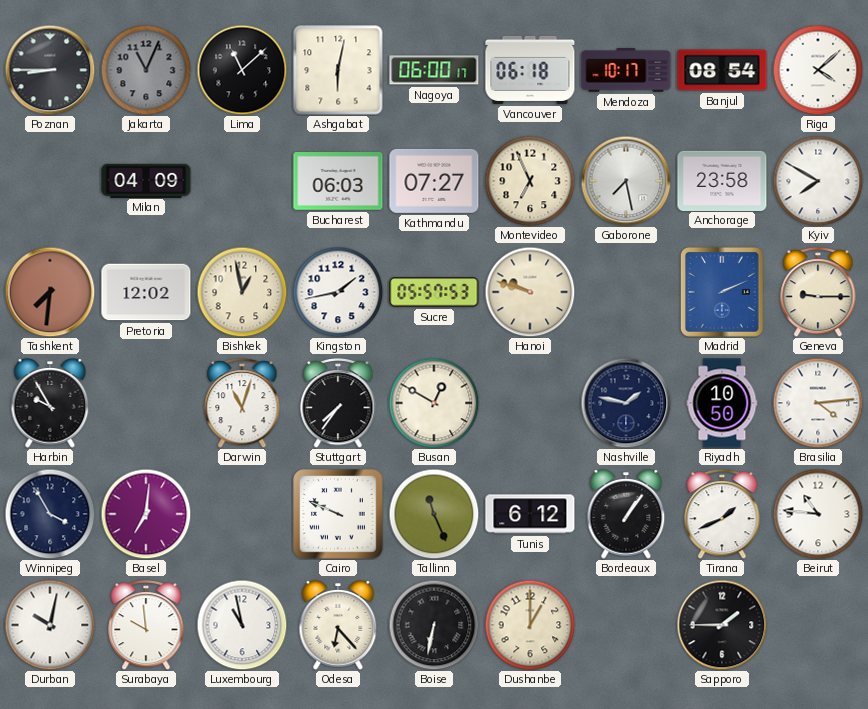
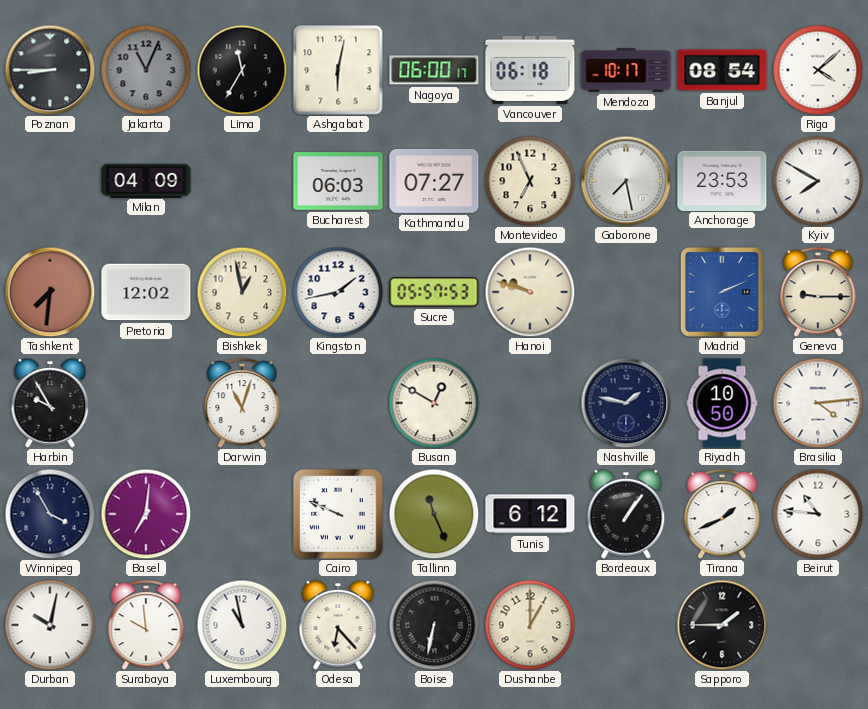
Lima: 11:08 -> 11:35 (242, 70)
Anchorage: 23:58 -> 23:53 (722, 180)
Stuttgart: 7:36 -> none (338, 404)
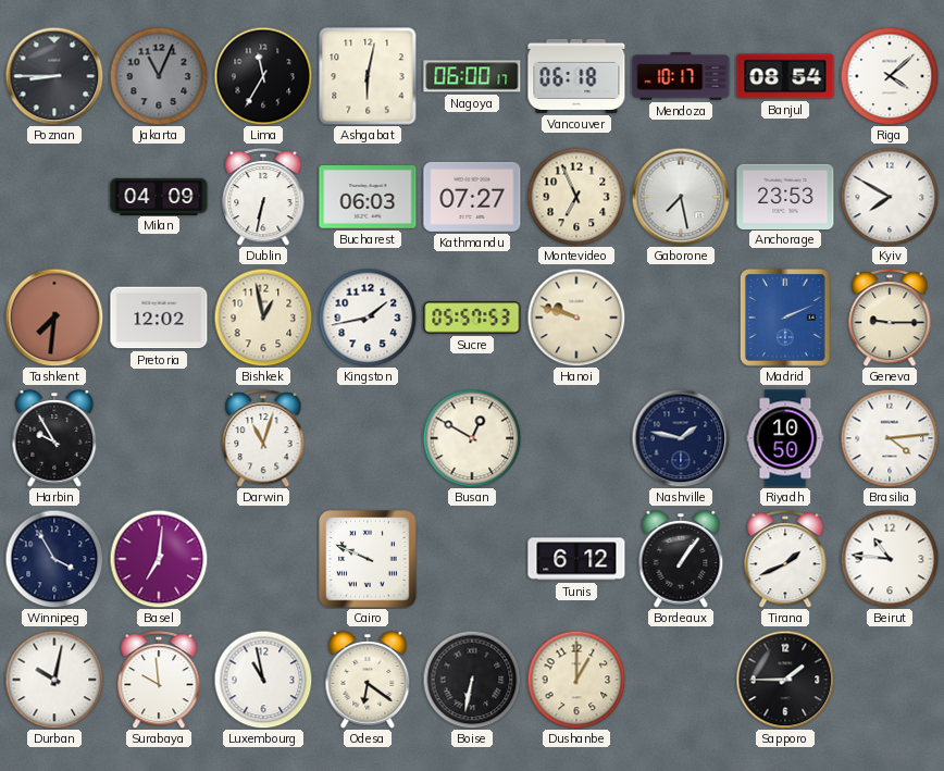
Dublin: none -> 6:32 (263, 198)
Tallinn: 11:26 -> none (434, 514)
Odesa: 6:23 -> 6:21 (368, 681)
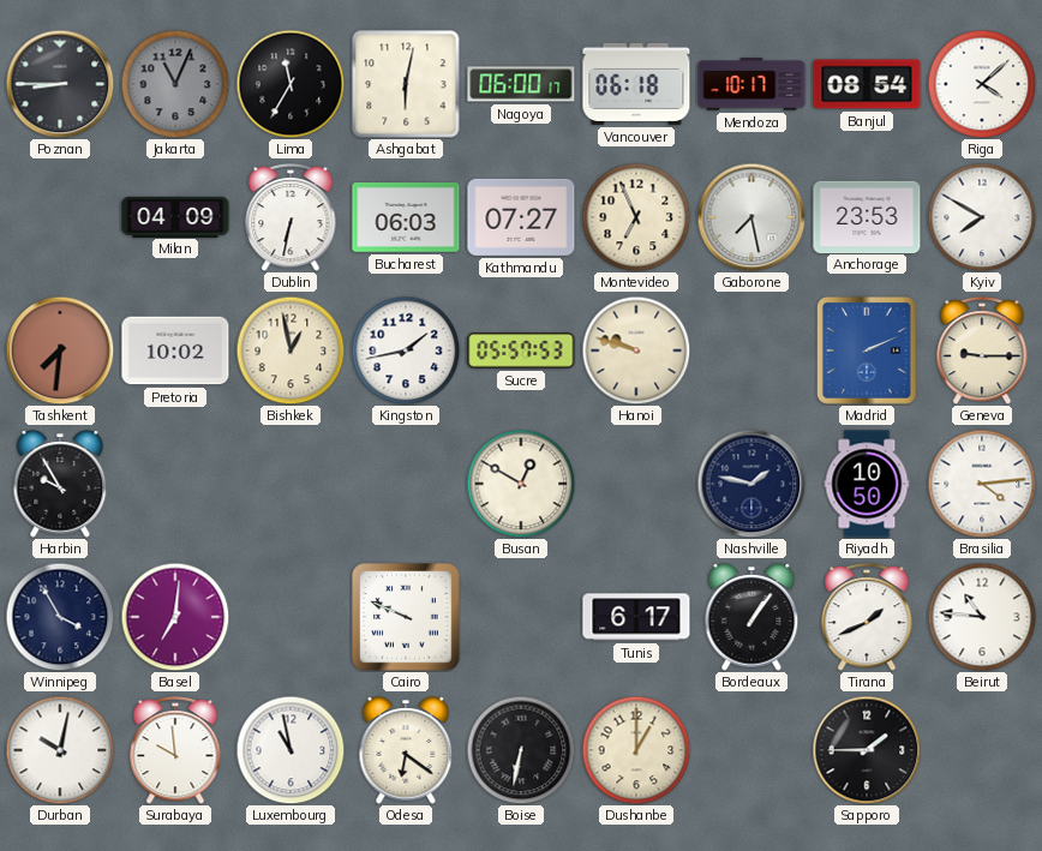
Pretoria: 12:02 -> 10:02 (175, 350)
Darwin: 11:03 -> none (263, 439)
Tunis: 6:12 -> 6:17 (636, 617)
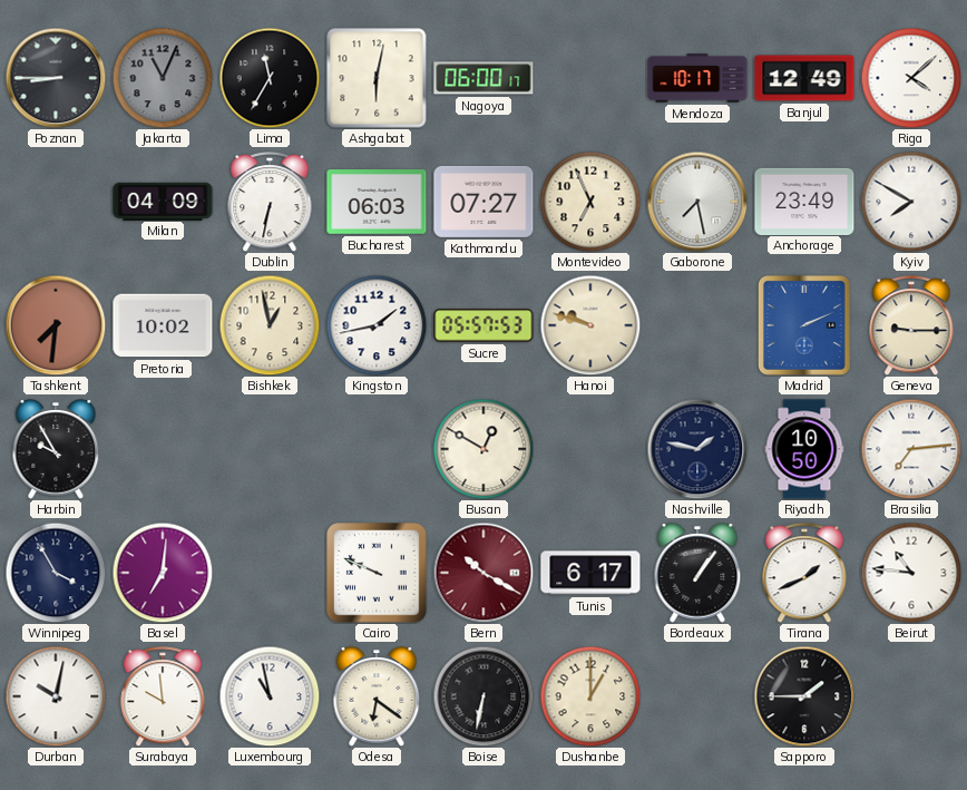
Vancouver: 06:18 -> none (636, 84)
Banjul: 08:54 -> 12:49 (804, 78)
Anchorage: 23:53 -> 23:49 (804, 201)
Brasilia: 4:14 -> 7:14 (911, 449)
Bern: none -> 10:20 (484, 573)
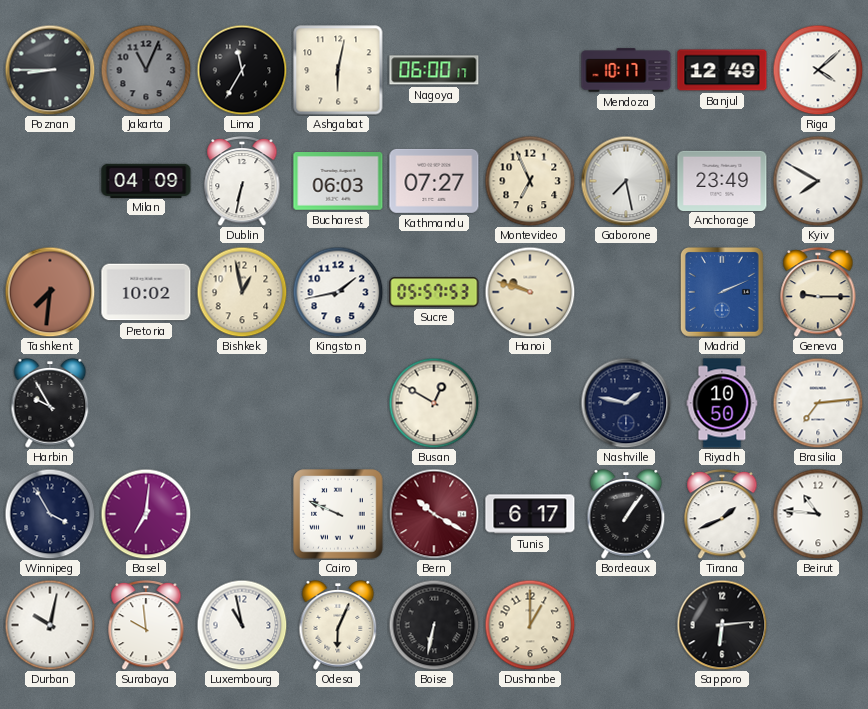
Odesa: 6:21 -> 6:04 (338, 626)
Sapporo: 1:45 -> 6:14 (722, 625)
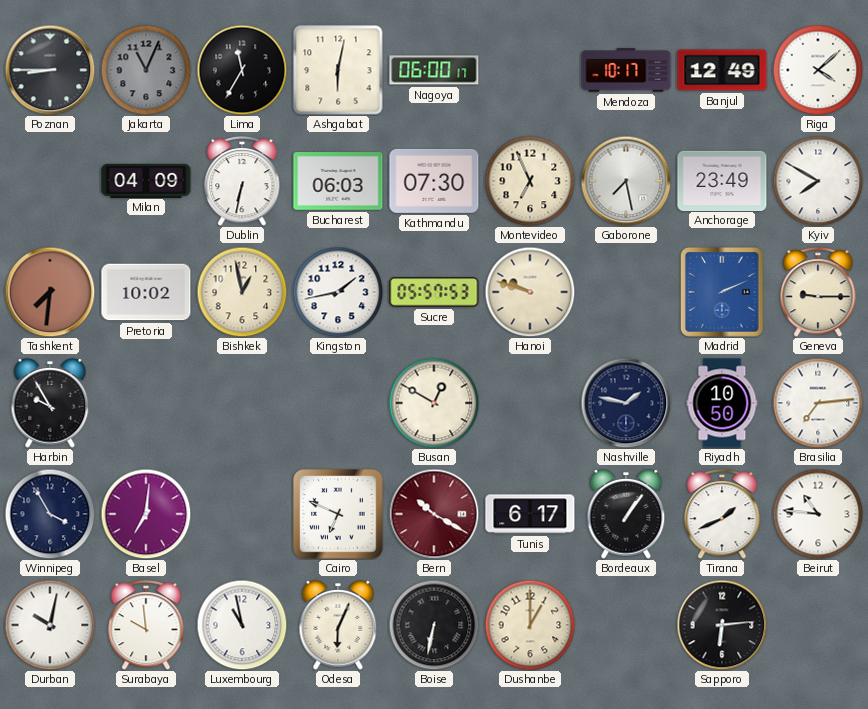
Kathmandu: 07:27 -> 07:30 (434, 181)
Cairo: 9:49 -> 6:49 (338, 514)
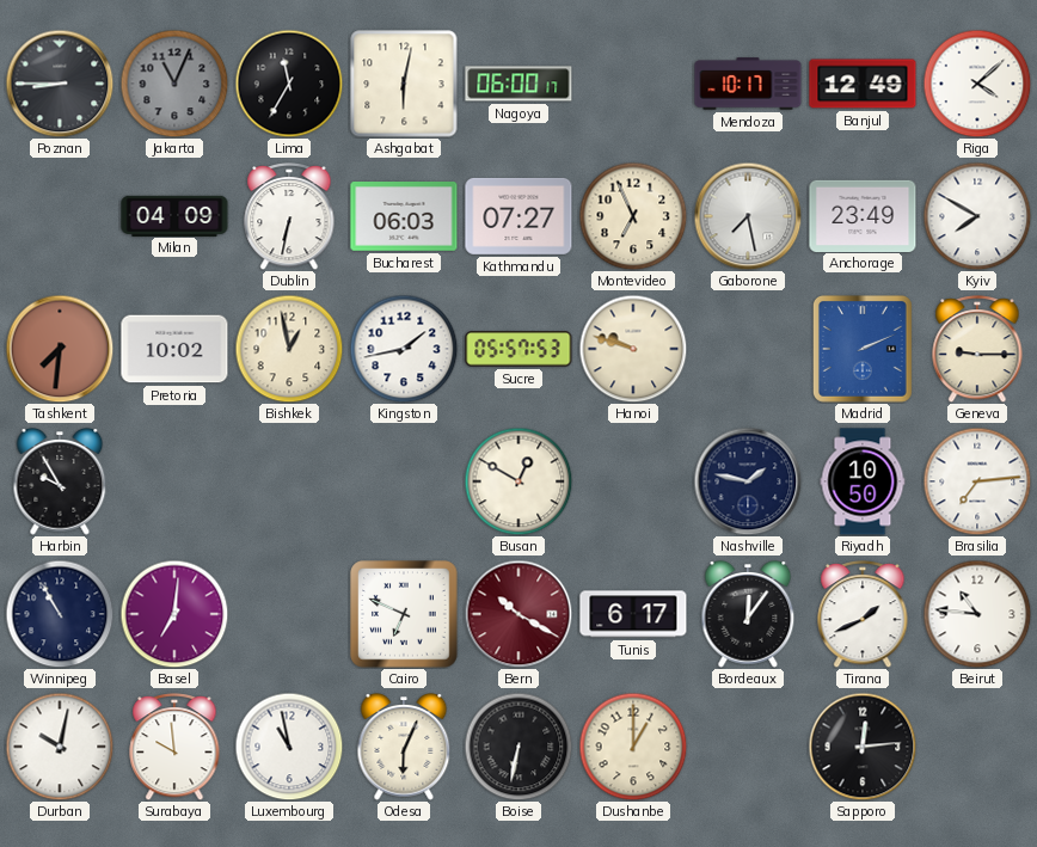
Kathmandu: 07:30 -> 07:27 (518, 216)
Winnipeg: 3:55 -> 10:55 (60, 614)
Bordeaux: 1:06 -> 12:06 (748, 615)
Sapporo: 6:14 -> 12:14 (863, 747)
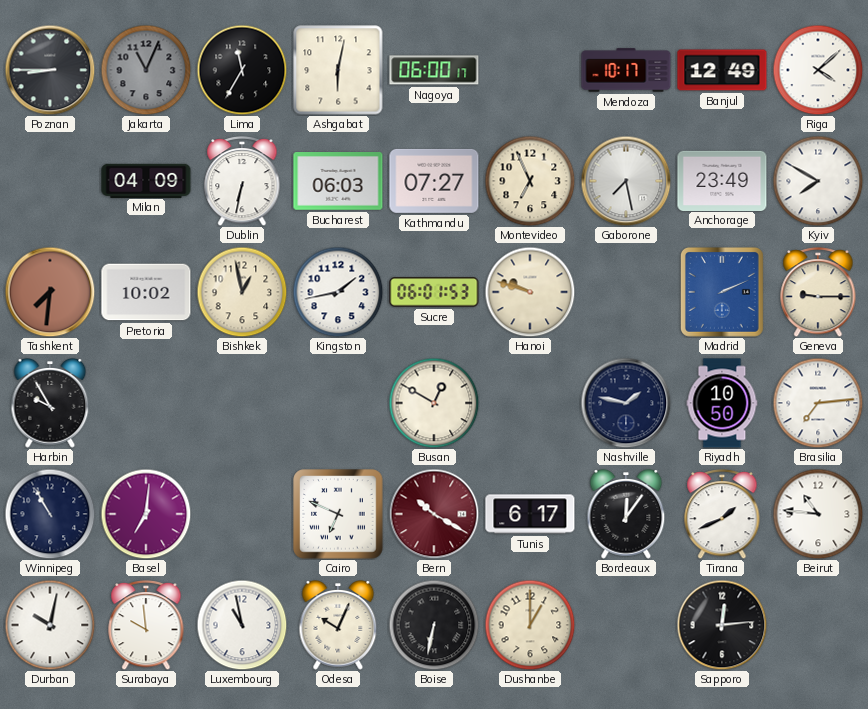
Sucre: 05:57 -> 06:01 (434, 292)
Odesa: 6:04 -> 10:04 (338, 626)
